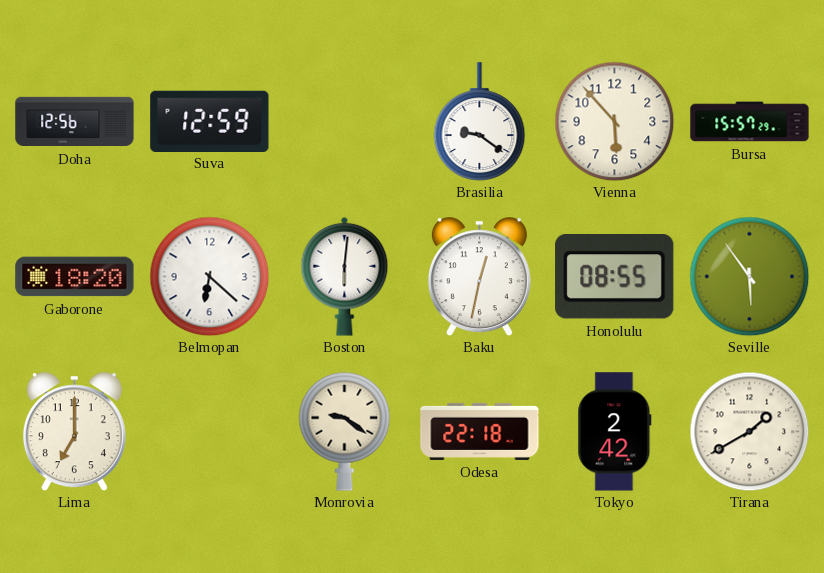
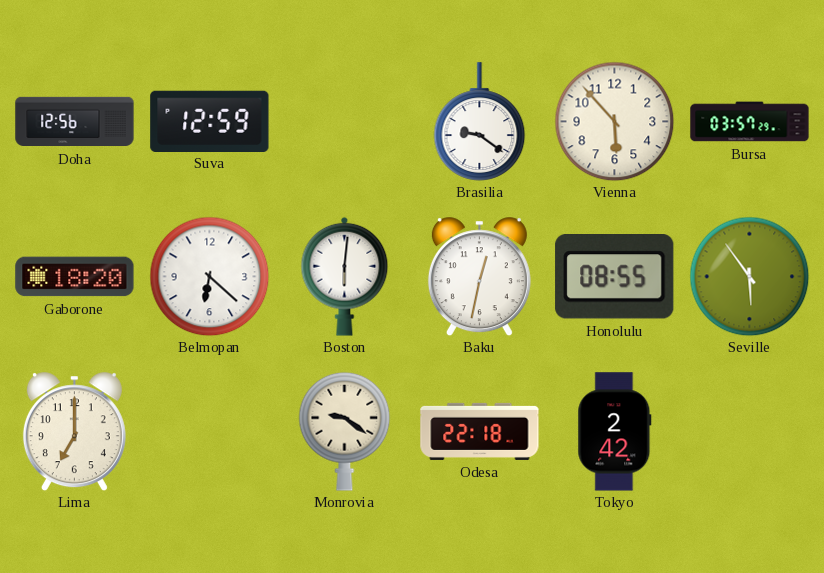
Bursa: 15:57 -> 03:57 (750, 122)
Tirana: 1:40 -> none (749, 431)
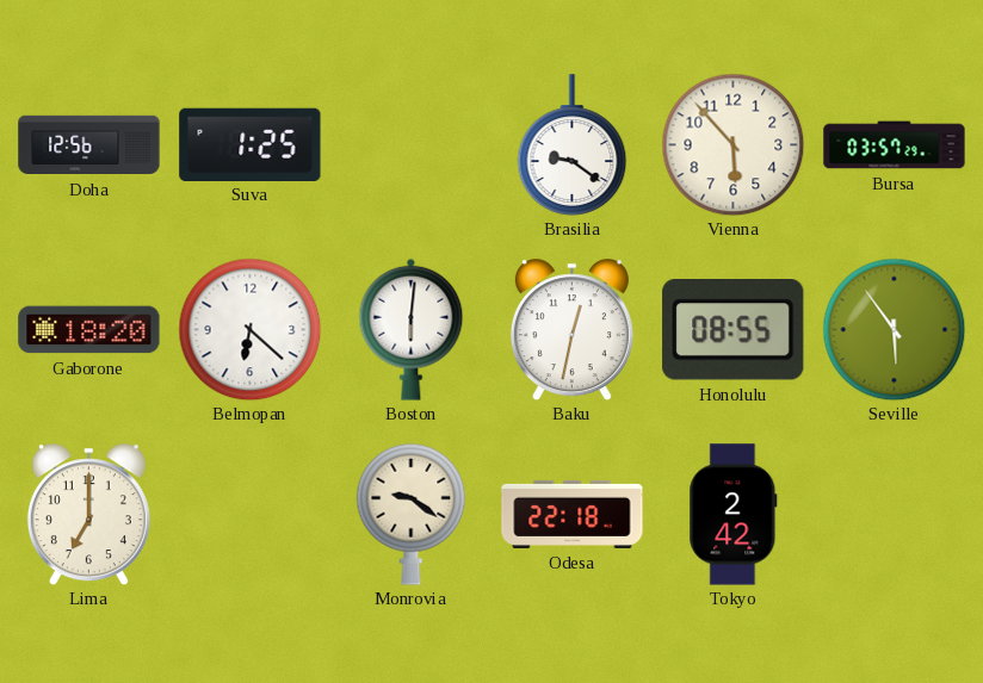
Suva: 12:59 -> 1:25 (251, 144)
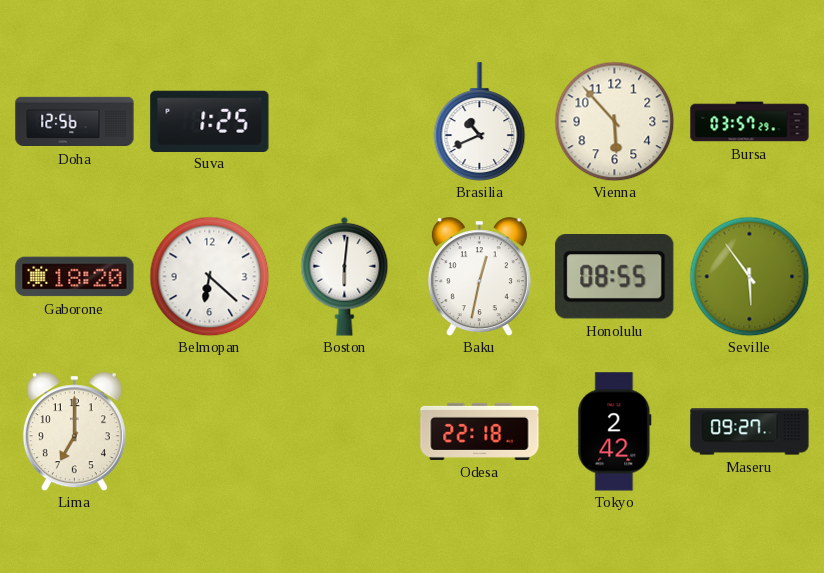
Brasilia: 9:21 -> 10:41 (480, 122)
Monrovia: 9:21 -> none (412, 514)
Maseru: none -> 09:27 (750, 432)
